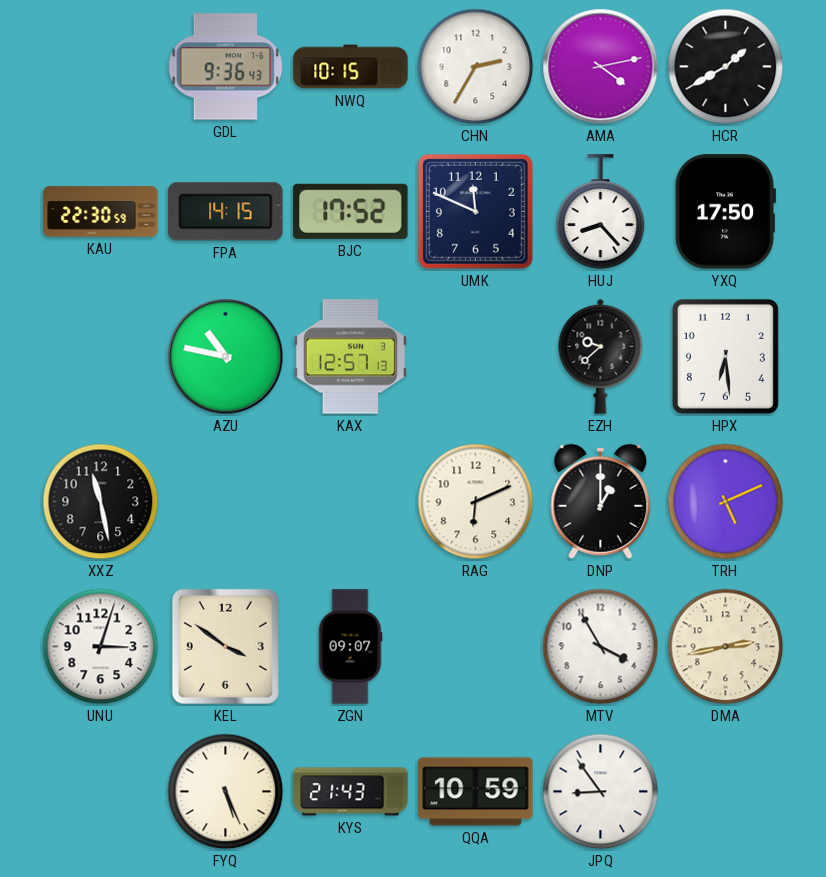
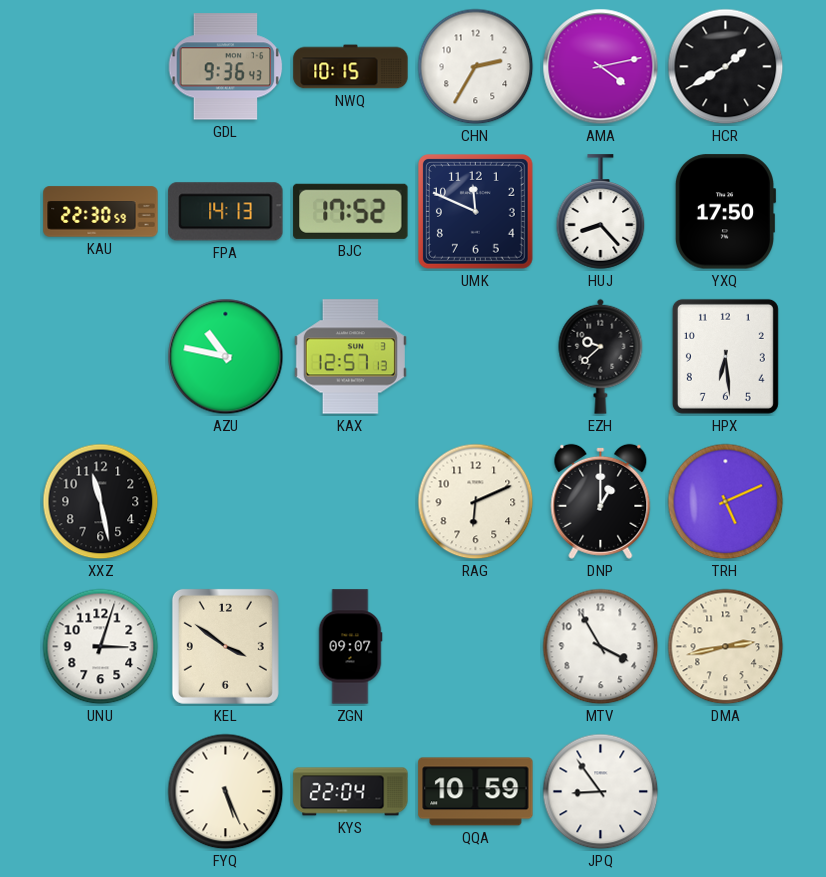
FPA: 14:15 -> 14:13 (226, 212)
KYS: 21:43 -> 22:04 (351, 792)
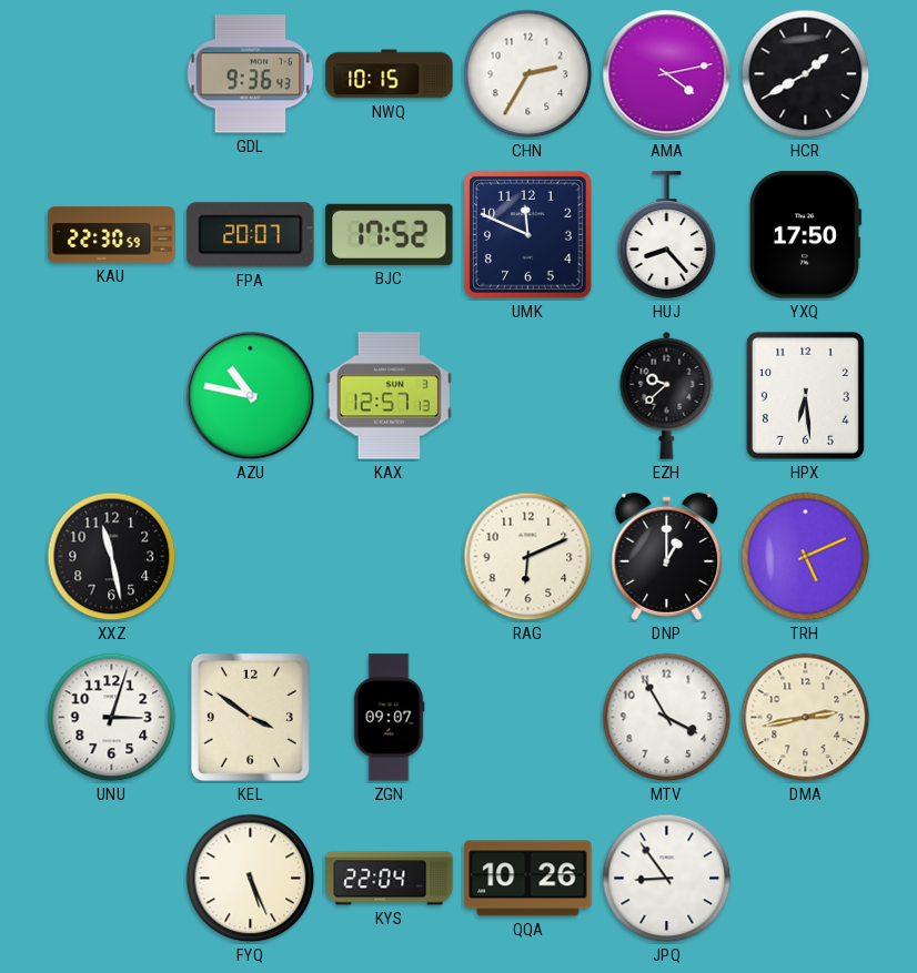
FPA: 14:13 -> 20:07 (251, 235)
QQA: 10:59 -> 10:26 (528, 879)
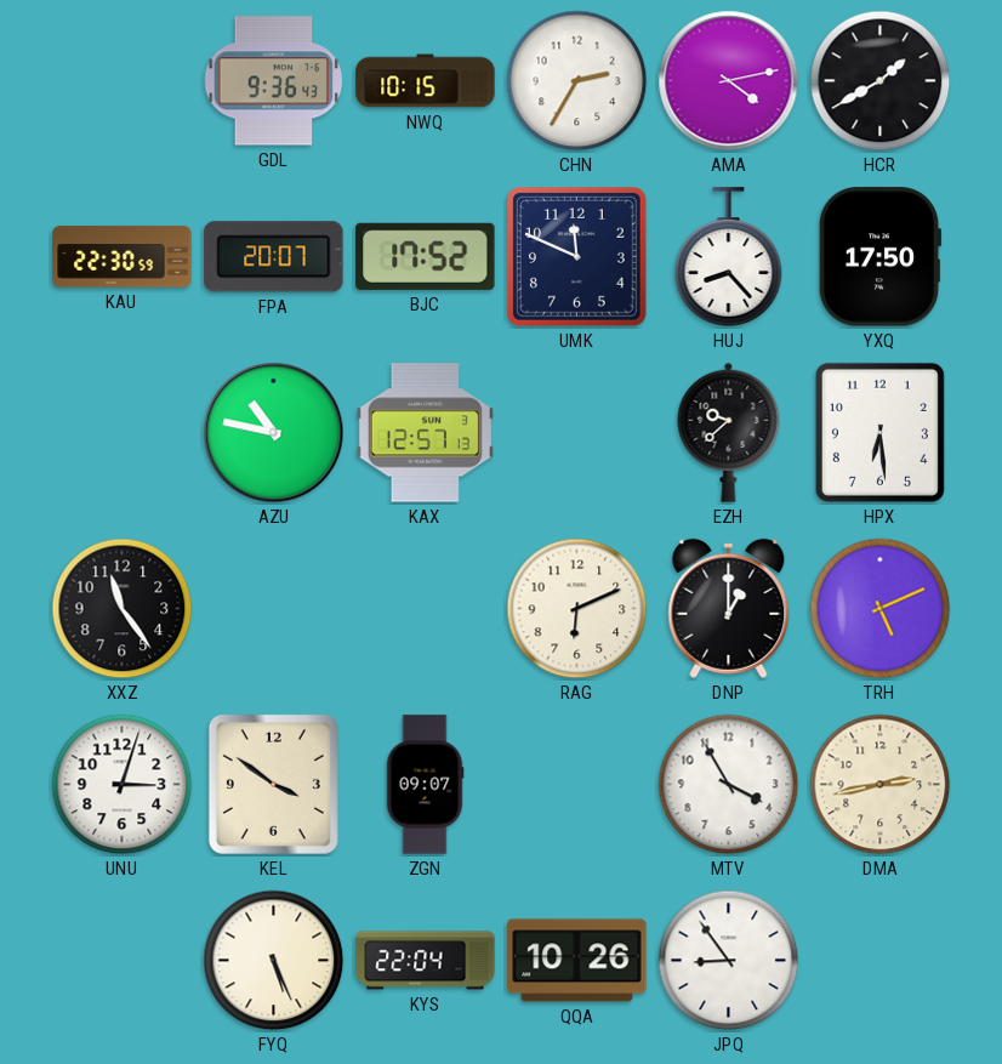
XXZ: 11:28 -> 11:24 (123, 609)
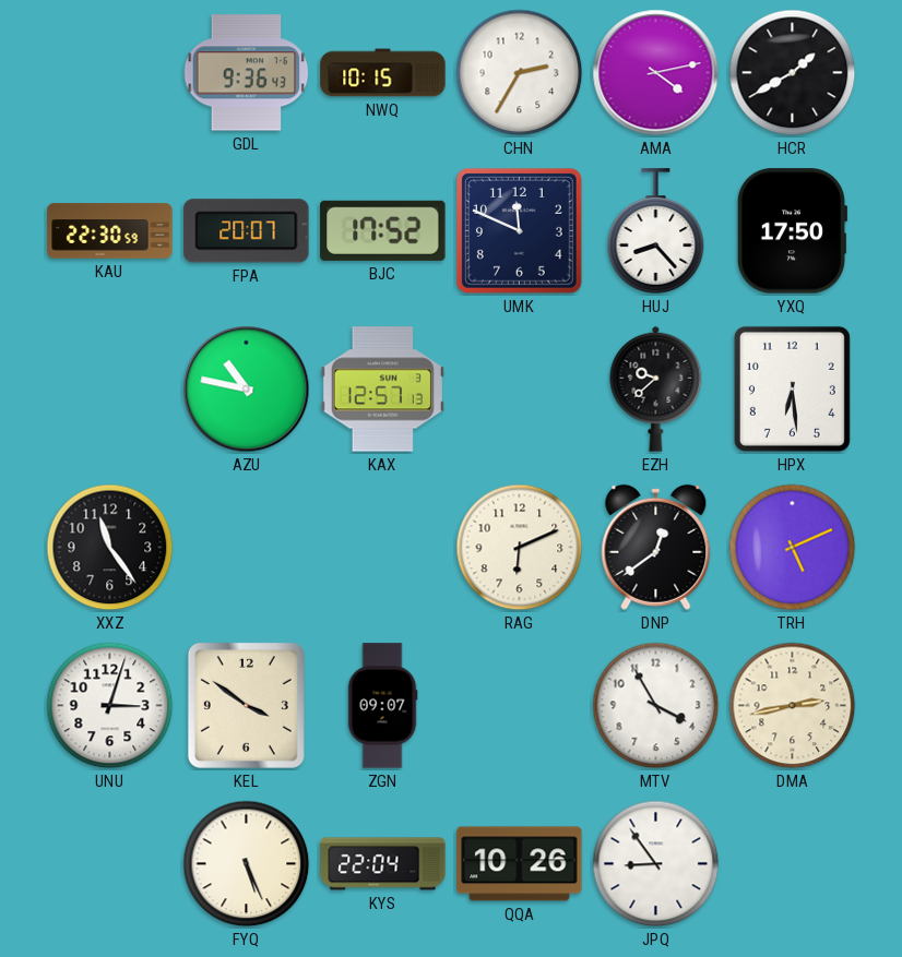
DNP: 1:00 -> 12:39 (656, 547)
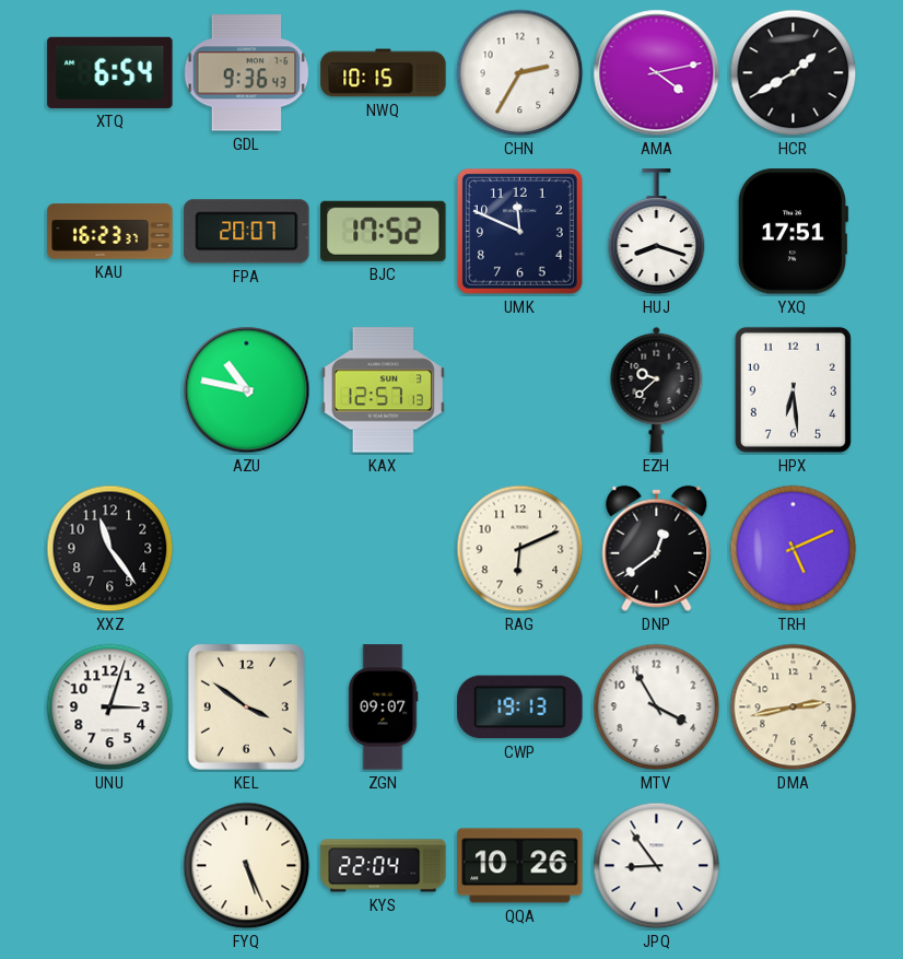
XTQ: none -> 6:54 (110, 72)
KAU: 22:30 -> 16:23 (110, 232)
HUJ: 8:23 -> 8:18 (657, 232)
YXQ: 17:50 -> 17:51 (793, 232)
CWP: none -> 19:13 (520, 707)
